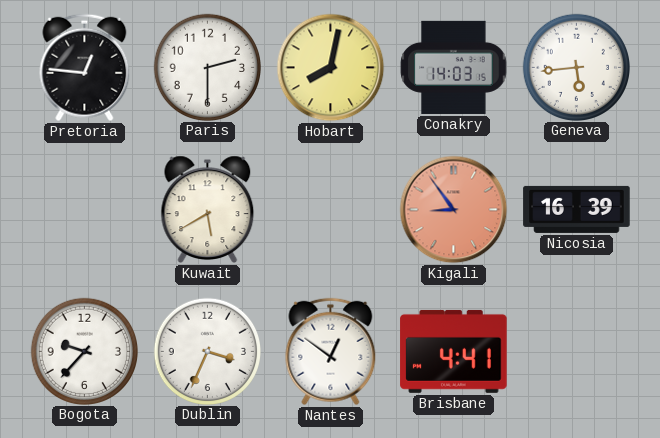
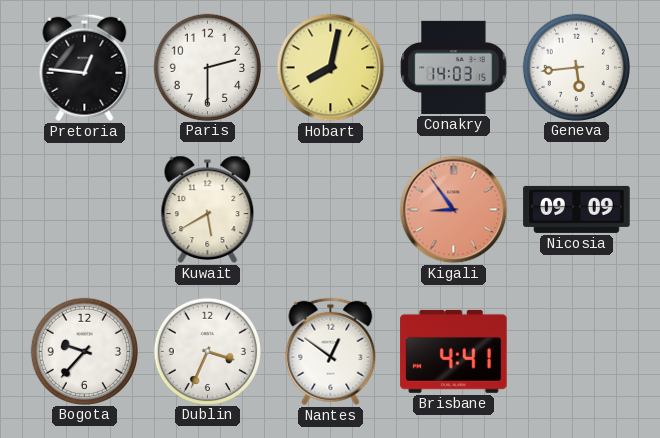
Nicosia: 16:39 -> 09:09 (577, 209)
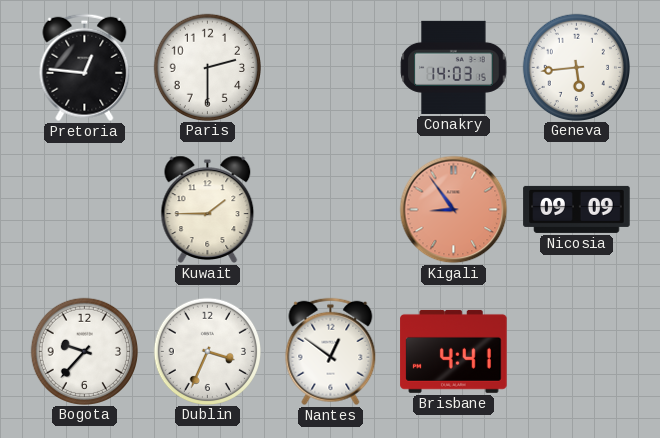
Hobart: 8:02 -> none (331, 68)
Kuwait: 5:40 -> 1:45 (208, 209)
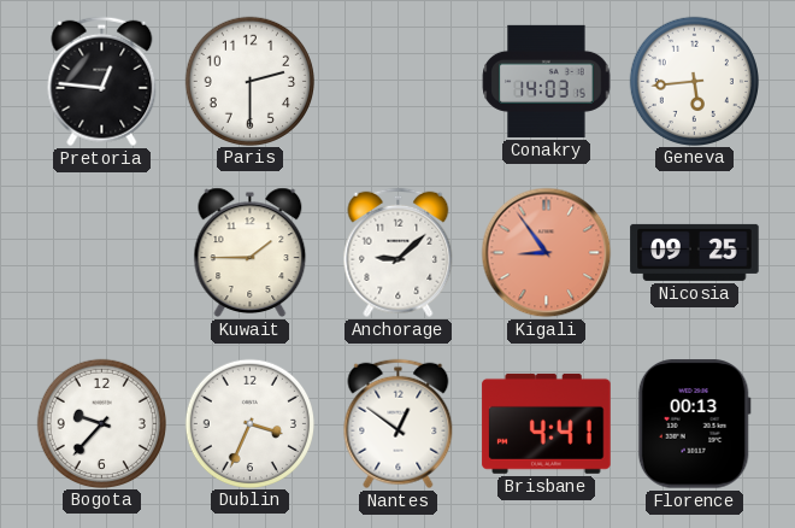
Anchorage: none -> 9:08 (399, 253)
Nicosia: 09:09 -> 09:25 (695, 252)
Florence: none -> 00:13 (694, 424)
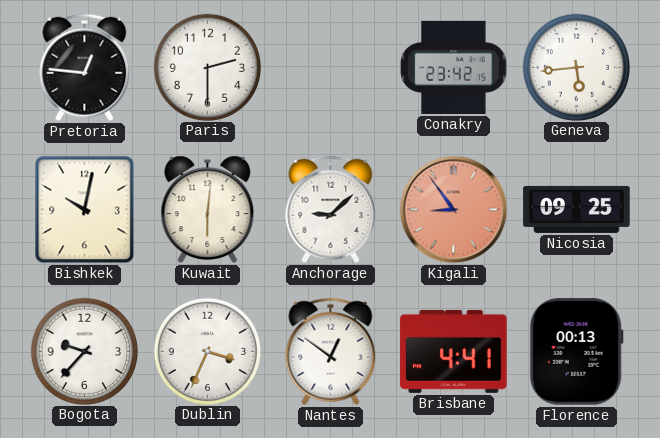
Conakry: 14:03 -> 23:42 (454, 67)
Bishkek: none -> 10:02 (85, 210)
Kuwait: 1:45 -> 6:01 (208, 209)
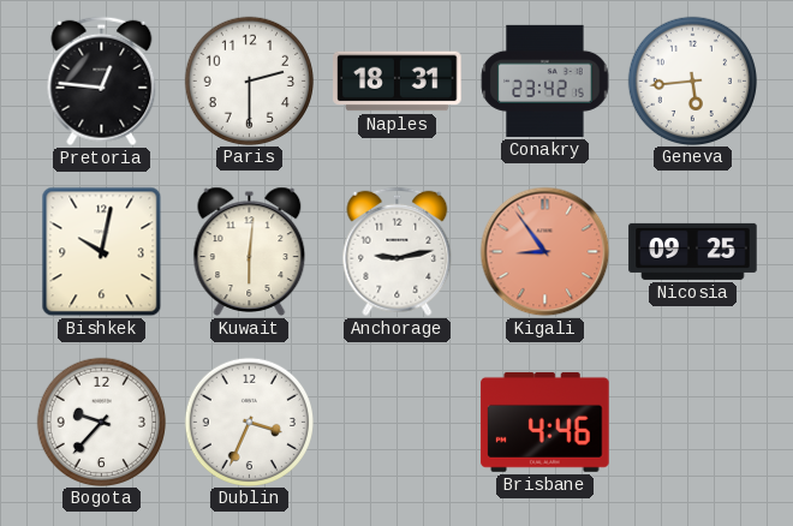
Naples: none -> 18:31 (398, 82)
Anchorage: 9:08 -> 9:13 (398, 252)
Nantes: 12:51 -> none (331, 352)
Brisbane: 4:41 -> 4:46 (545, 422)
Florence: 00:13 -> none (576, 352)
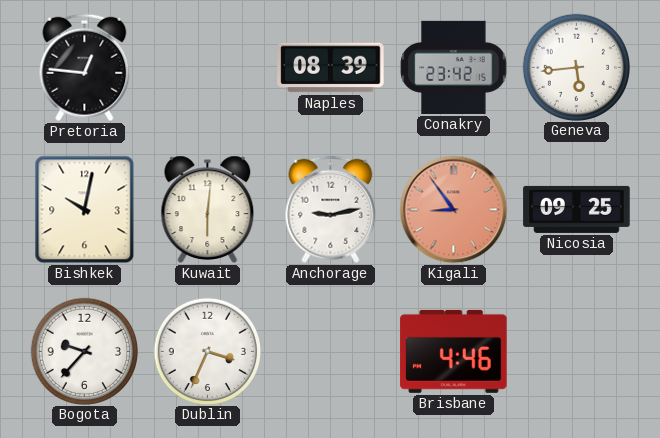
Paris: 2:30 -> none (249, 80)
Naples: 18:31 -> 08:39 (331, 68)
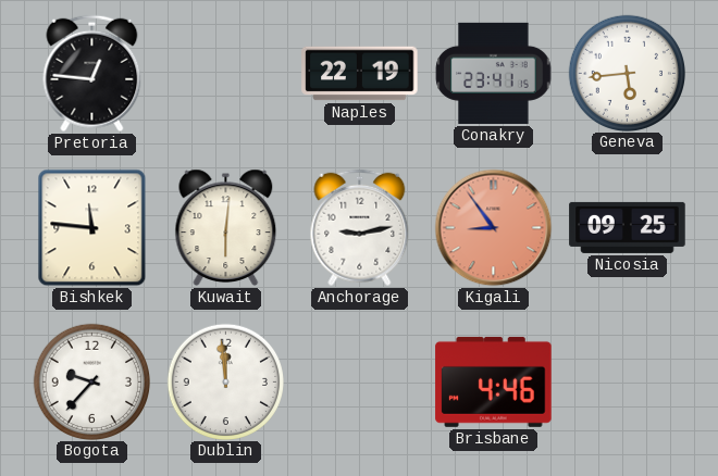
Naples: 08:39 -> 22:19 (360, 74)
Conakry: 23:42 -> 23:41 (494, 73)
Bishkek: 10:02 -> 11:46 (92, 228)
Dublin: 3:34 -> 11:59 (225, 381)
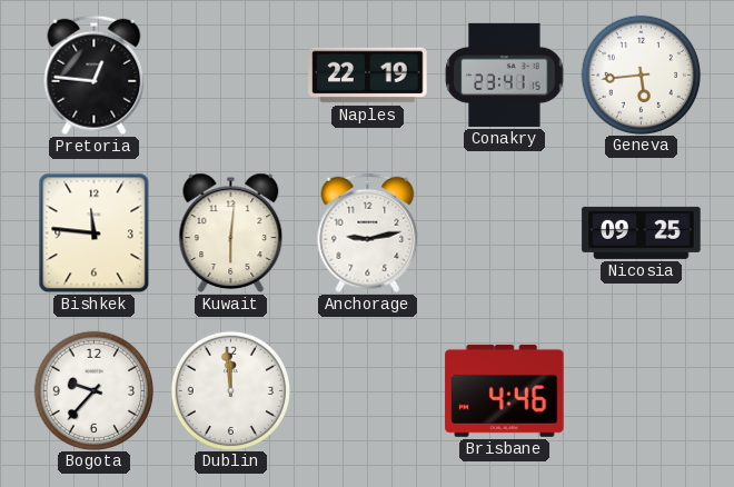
Kigali: 8:54 -> none (494, 228)
